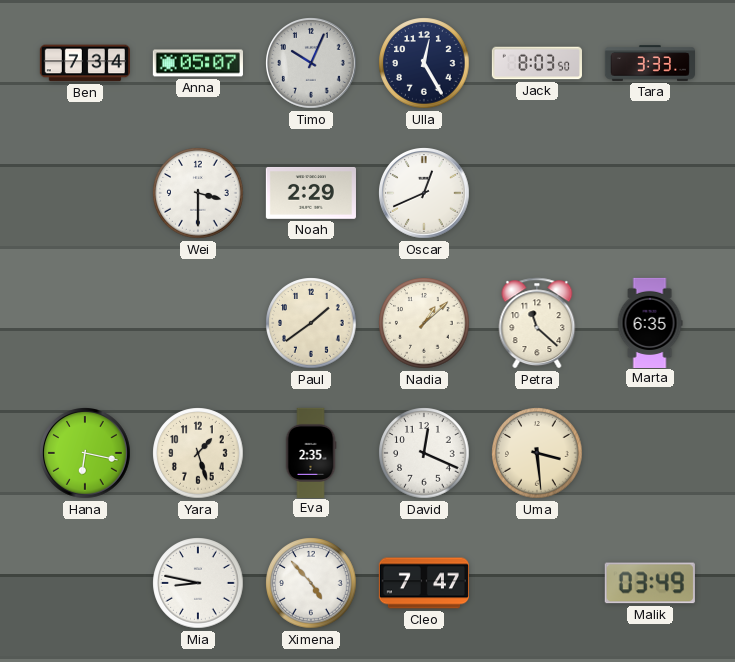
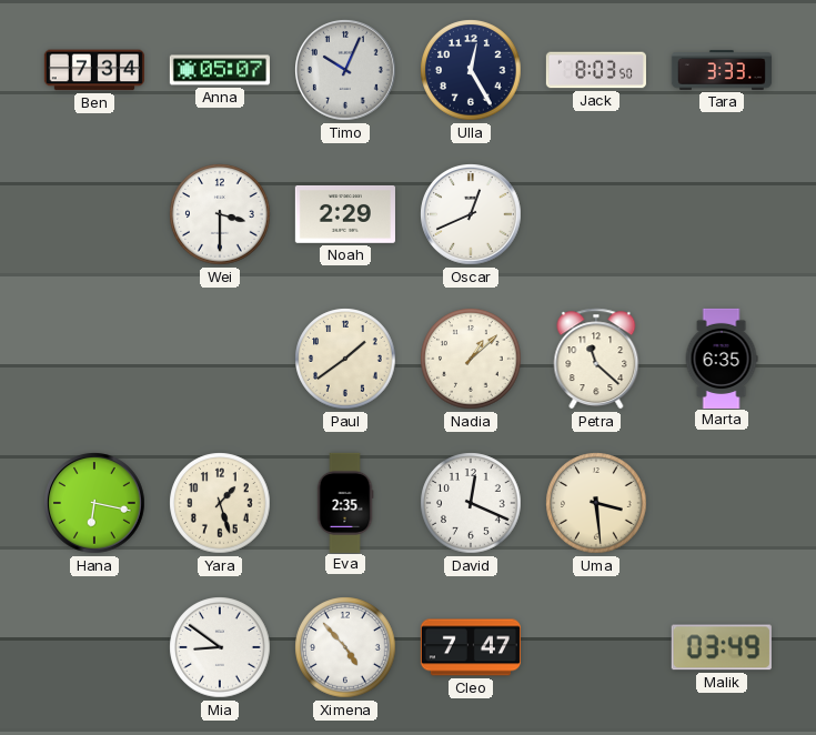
Mia: 8:47 -> 8:51 (220, 647)
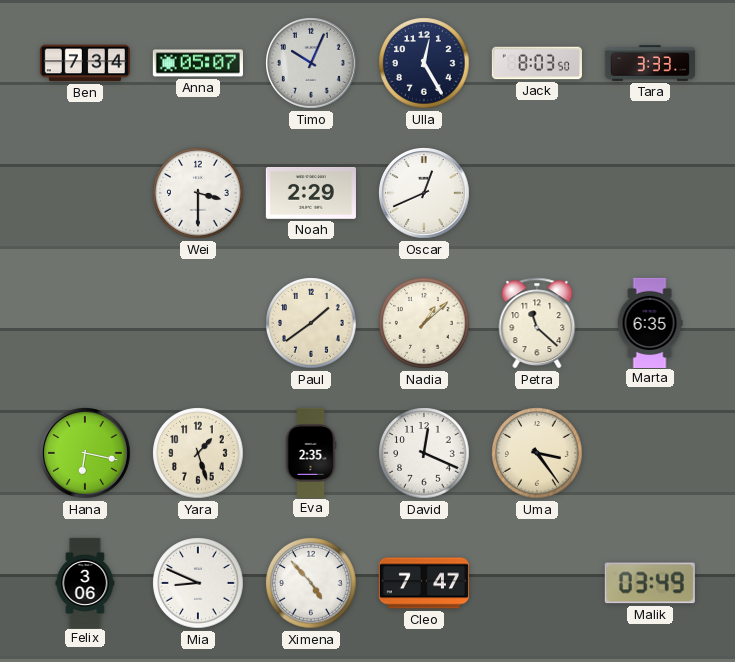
Uma: 3:29 -> 3:24 (537, 453)
Felix: none -> 3:06 (85, 582)
Mia: 8:51 -> 8:49 (198, 583)
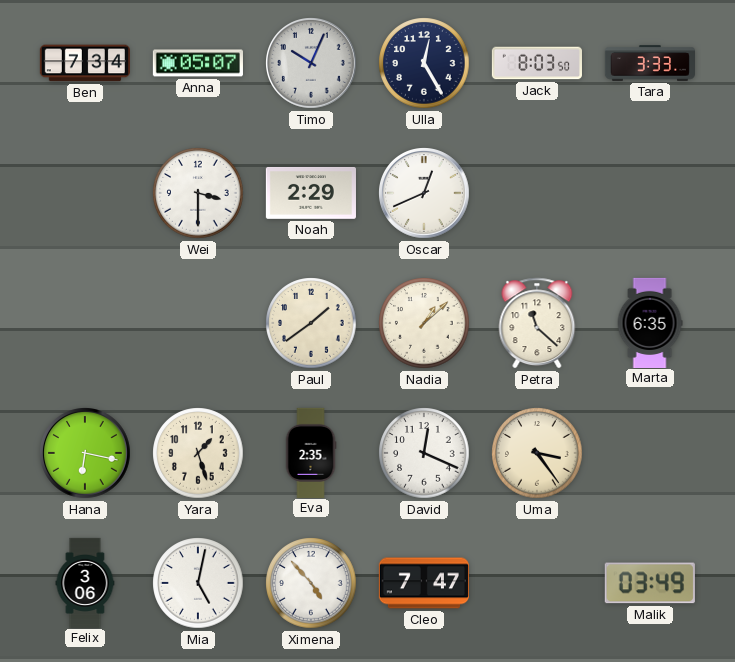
Mia: 8:49 -> 5:02 (198, 583)
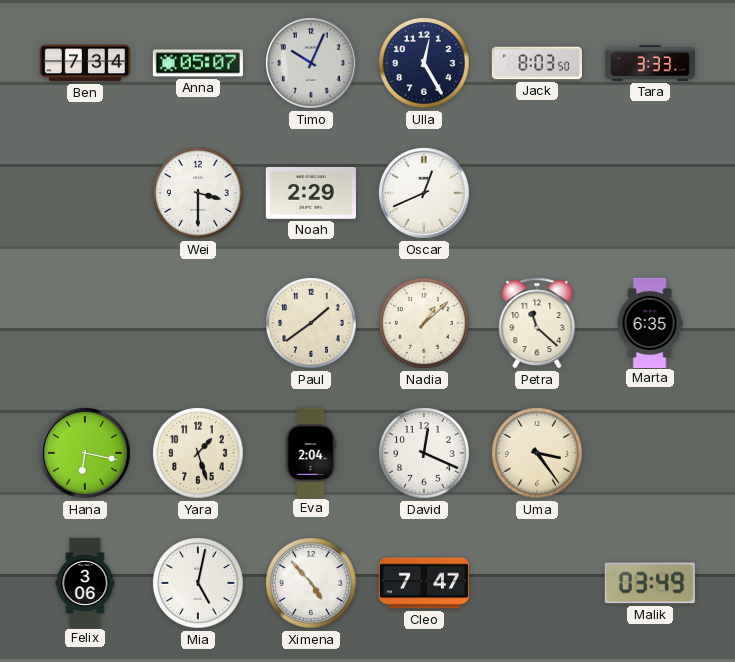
Eva: 2:35 -> 2:04 (311, 452)
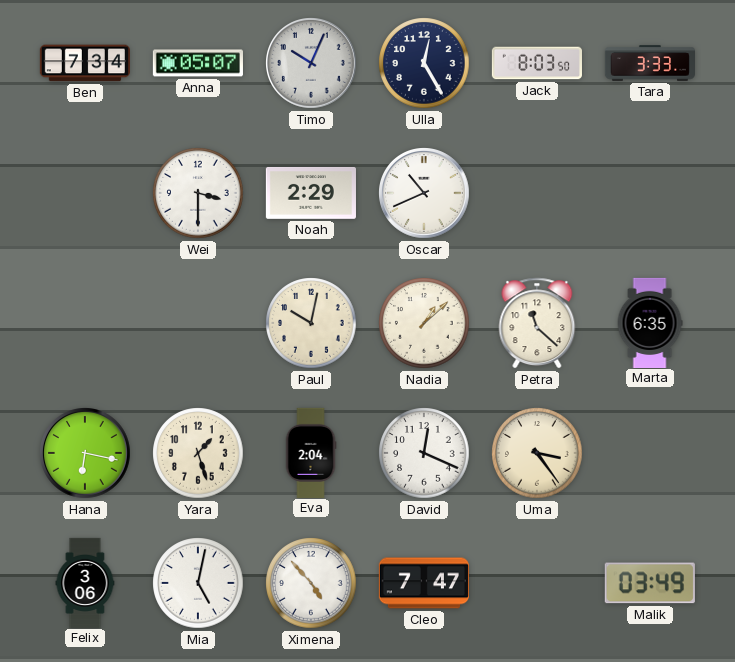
Oscar: 12:41 -> 10:41 (425, 194)
Paul: 1:39 -> 10:02 (311, 323)
